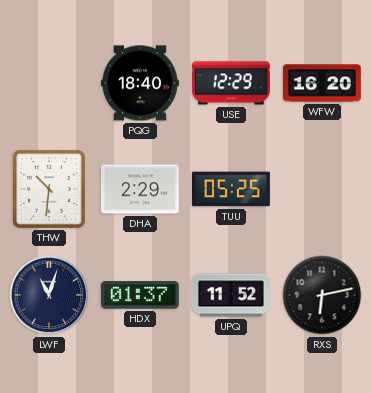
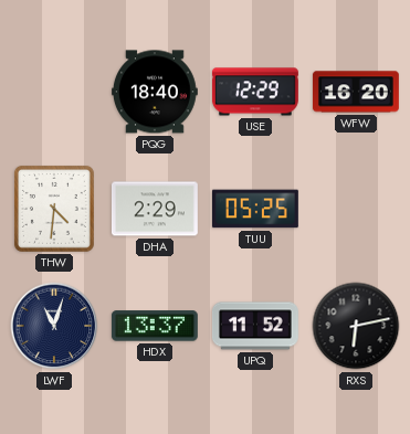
THW: 10:31 -> 4:31 (54, 209)
HDX: 01:37 -> 13:37 (155, 326)
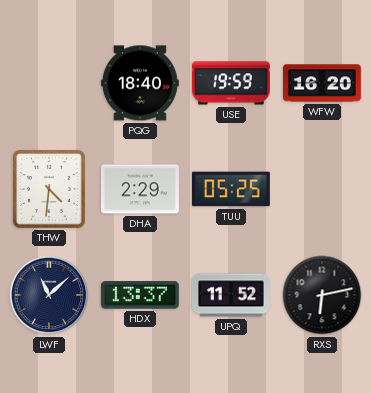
USE: 12:29 -> 19:59 (231, 83)
LWF: 11:03 -> 11:08 (49, 295)
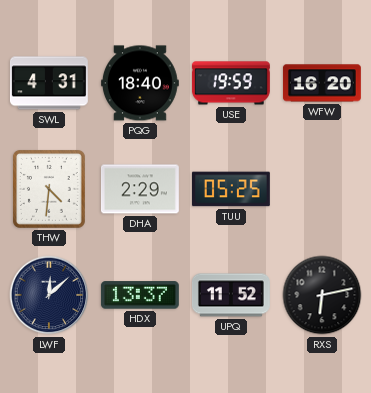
SWL: none -> 4:31 (49, 83)
LWF: 11:08 -> 12:08 (49, 295)
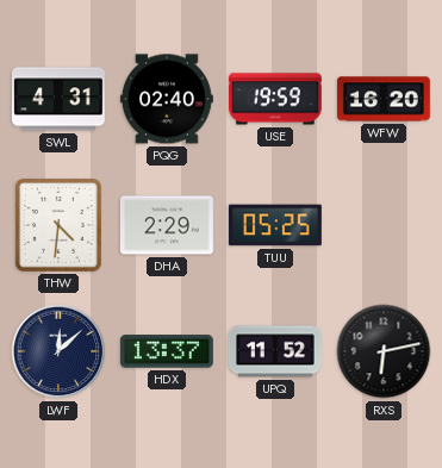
PQG: 18:40 -> 02:40 (167, 99)
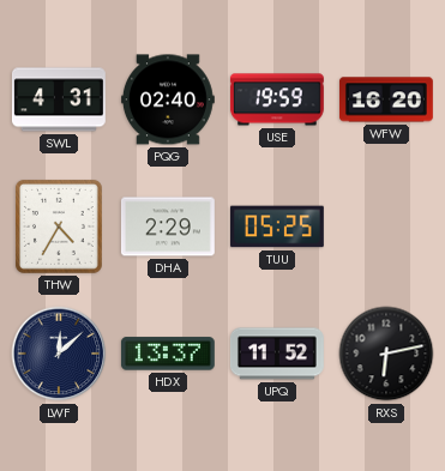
THW: 4:31 -> 4:35 (59, 227)
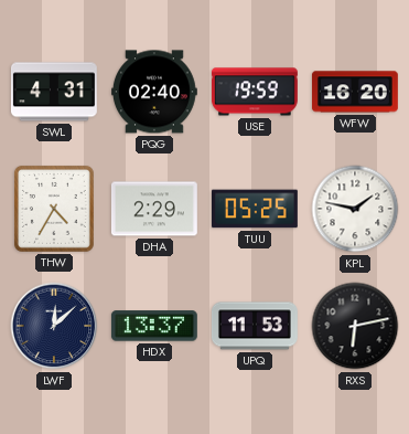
KPL: none -> 1:47 (355, 209)
UPQ: 11:52 -> 11:53 (255, 326)
